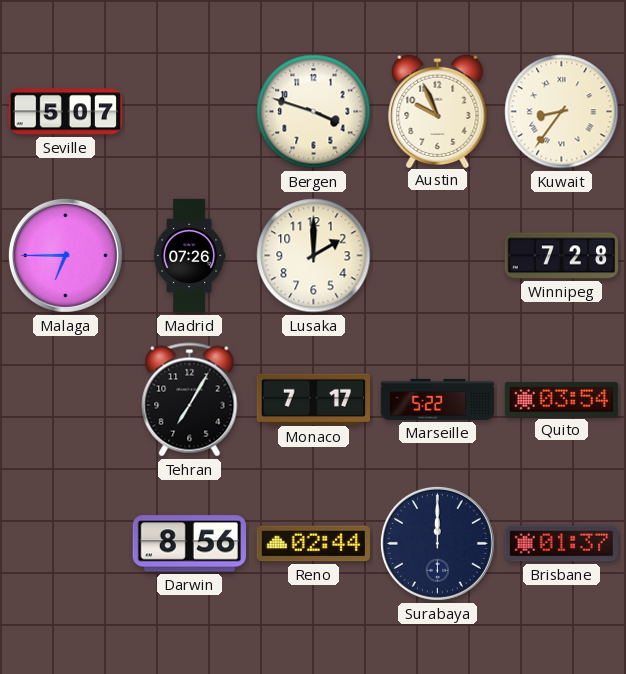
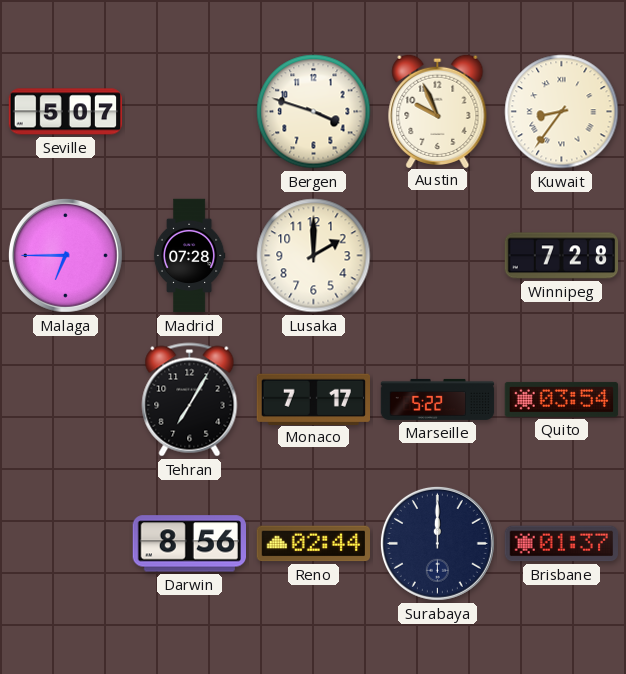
Madrid: 07:26 -> 07:28 (189, 256)
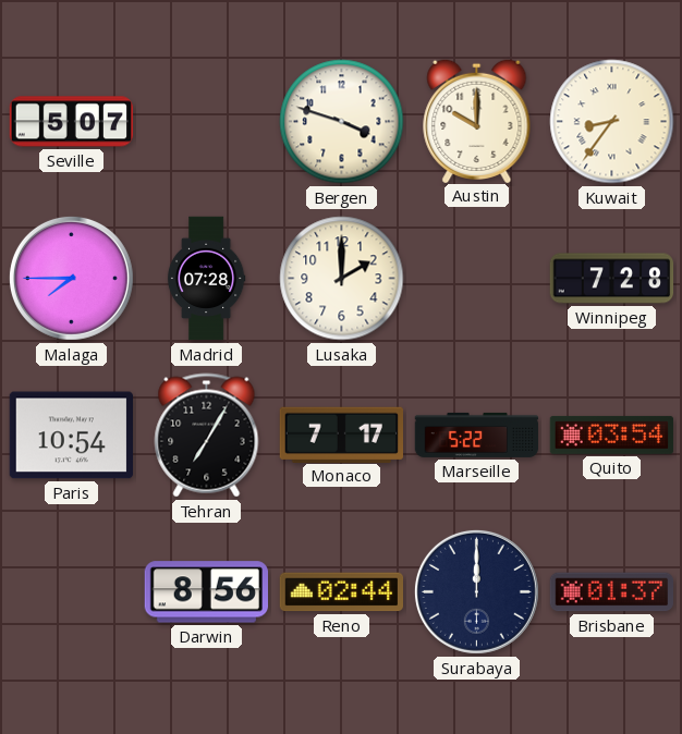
Austin: 9:56 -> 10:00 (477, 120)
Malaga: 6:45 -> 7:45 (71, 278)
Paris: none -> 10:54 (71, 436)
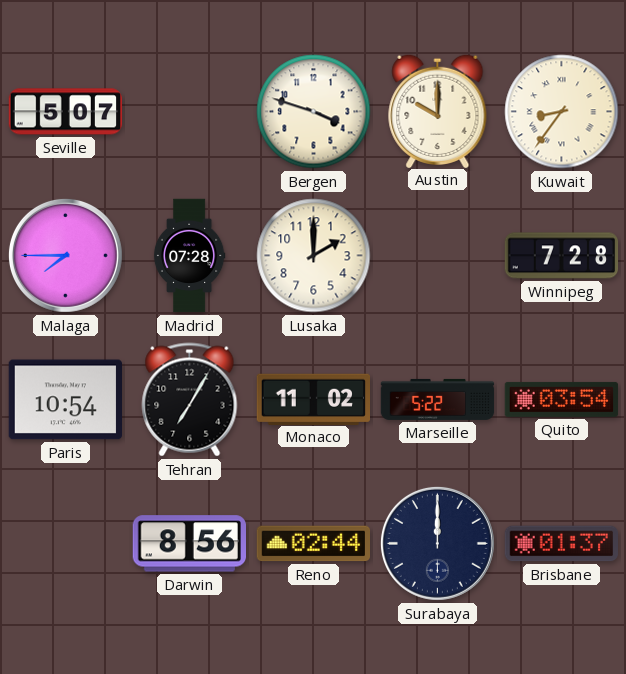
Monaco: 7:17 -> 11:02 (313, 399)
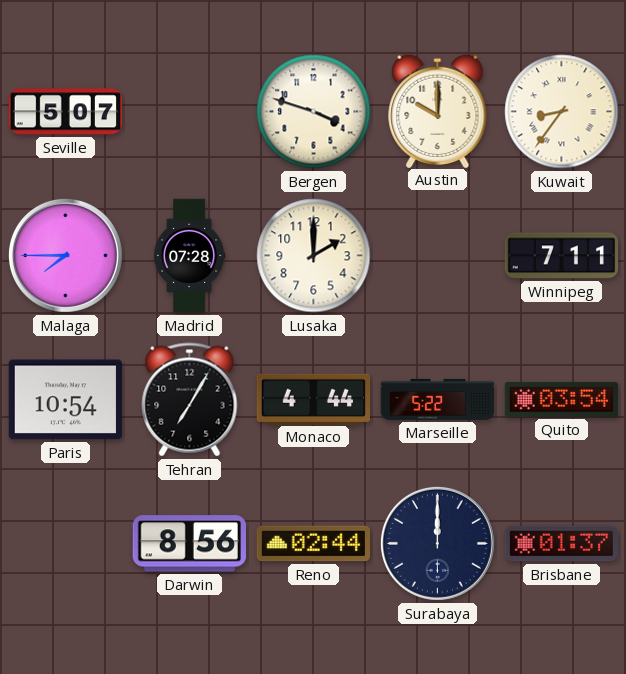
Winnipeg: 7:28 -> 7:11 (562, 256)
Monaco: 11:02 -> 4:44 (313, 399)
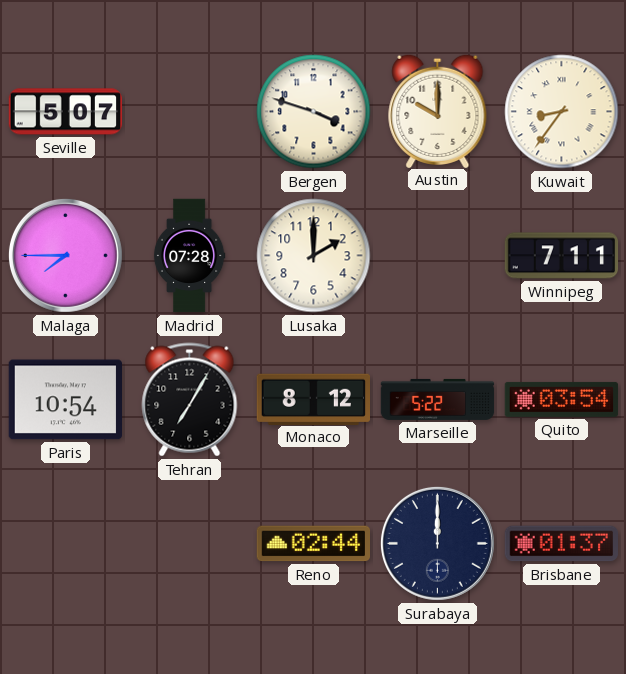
Monaco: 4:44 -> 8:12 (313, 399)
Darwin: 8:56 -> none (189, 544)
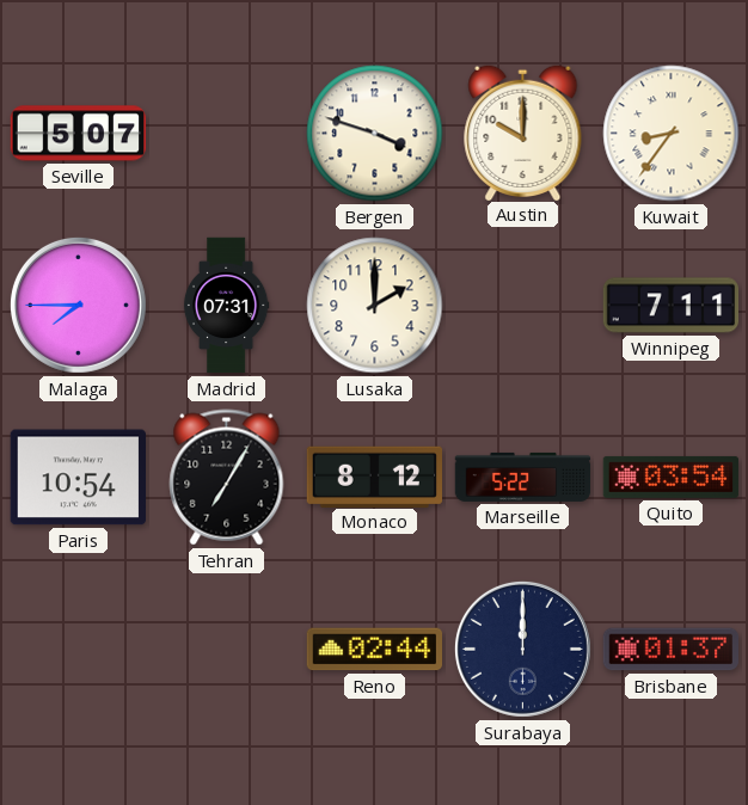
Madrid: 07:28 -> 07:31 (226, 306)
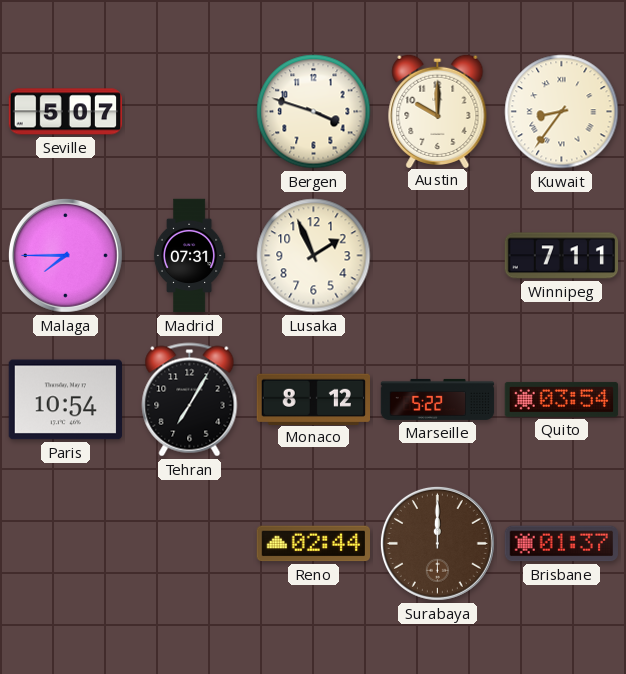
Lusaka: 2:00 -> 1:56 (314, 256)
Surabaya dial: navy -> brown (437, 543)
